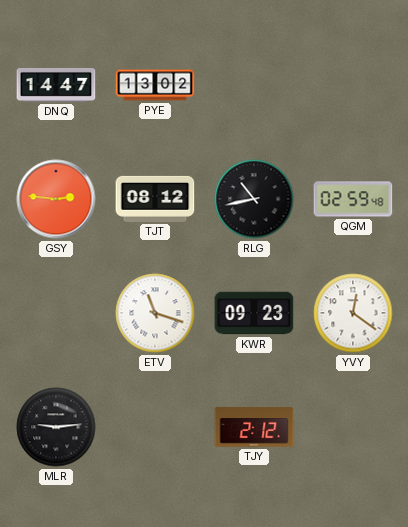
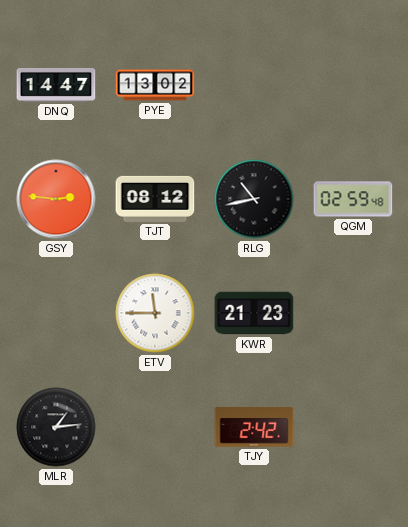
ETV: 11:18 -> 11:45 (155, 313)
KWR: 09:23 -> 21:23 (254, 313)
YVY: 12:21 -> none (353, 313)
MLR: 9:14 -> 1:14 (56, 427)
TJY: 2:12 -> 2:42 (254, 427)
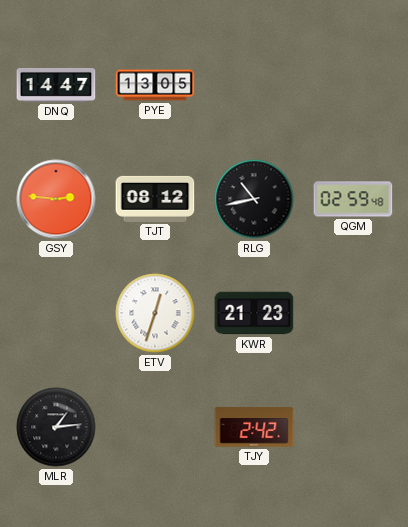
PYE: 13:02 -> 13:05 (155, 85)
ETV: 11:45 -> 12:33 (155, 313)
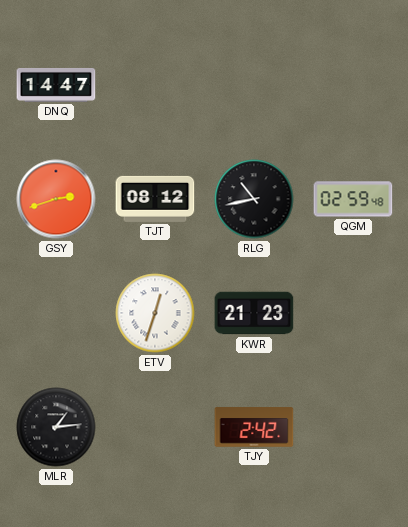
PYE: 13:05 -> none (155, 85)
GSY: 2:46 -> 2:42 (56, 199)
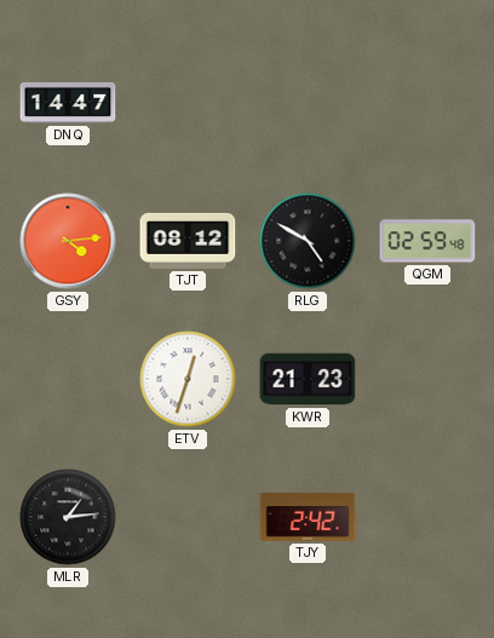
GSY: 2:42 -> 4:14 (68, 241)
RLG: 10:43 -> 4:50 (308, 241)
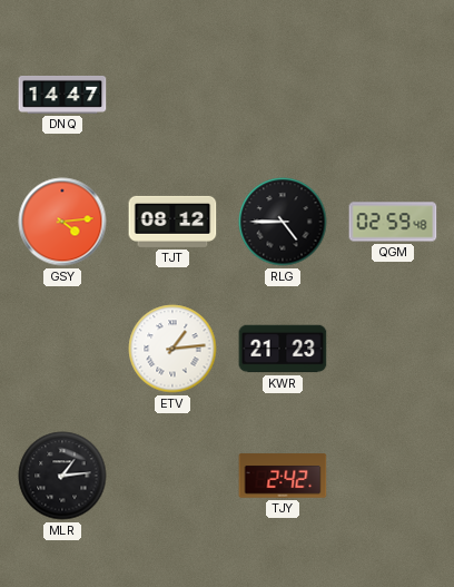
RLG: 4:50 -> 4:45 (283, 222)
ETV: 12:33 -> 1:14 (172, 349)
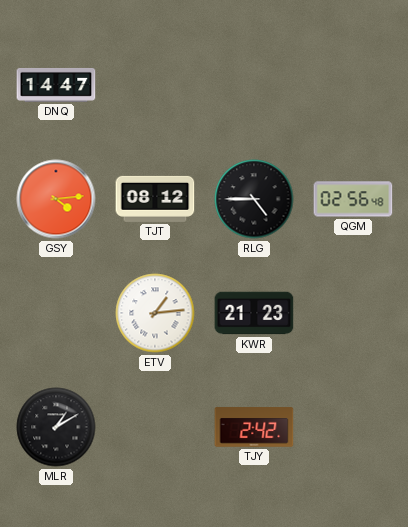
QGM: 02:59 -> 02:56 (353, 199)
MLR: 1:14 -> 1:10 (56, 427)
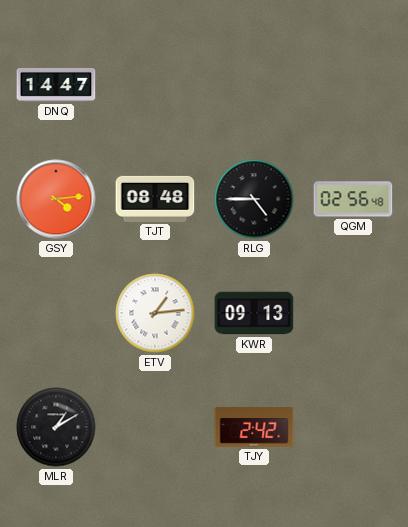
TJT: 08:12 -> 08:48 (155, 199)
KWR: 21:23 -> 09:13 (254, 313)
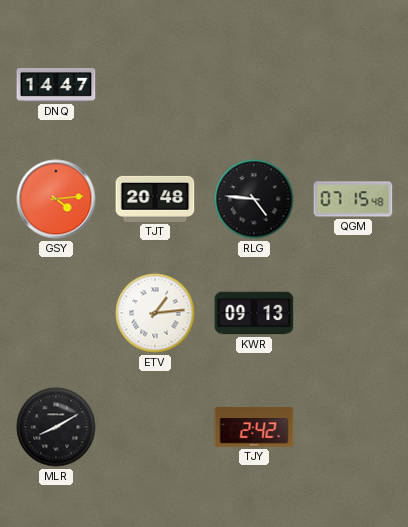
TJT: 08:48 -> 20:48 (155, 199)
RLG: 4:45 -> 4:46 (254, 199)
QGM: 02:56 -> 07:15 (353, 199)
MLR: 1:10 -> 8:10 (56, 427)
